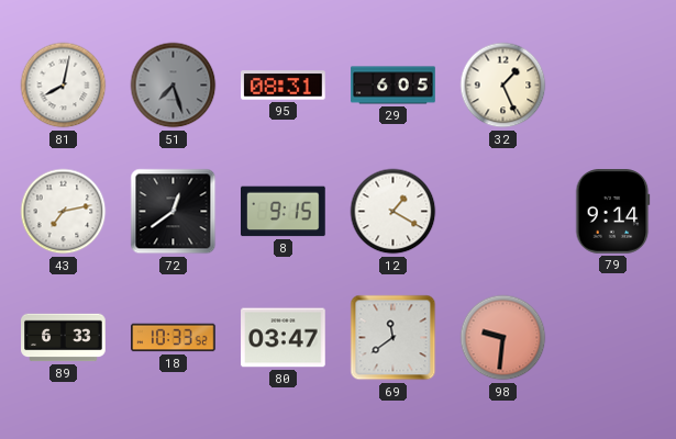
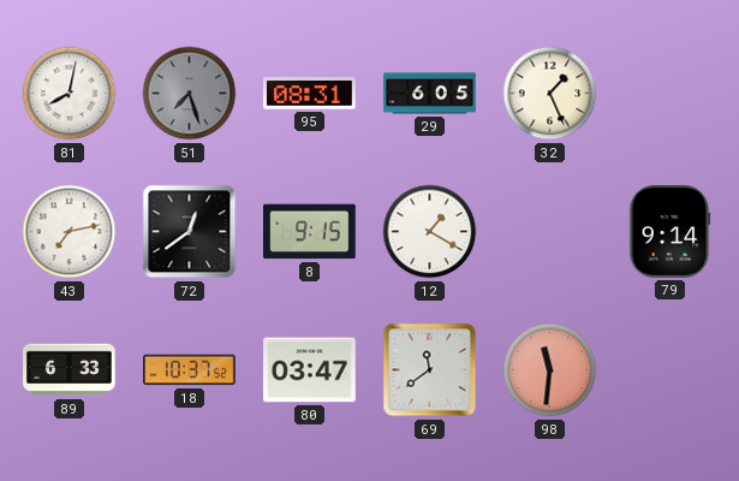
18: 10:33 -> 10:37 (190, 370)
98: 9:31 -> 11:31 (550, 370)
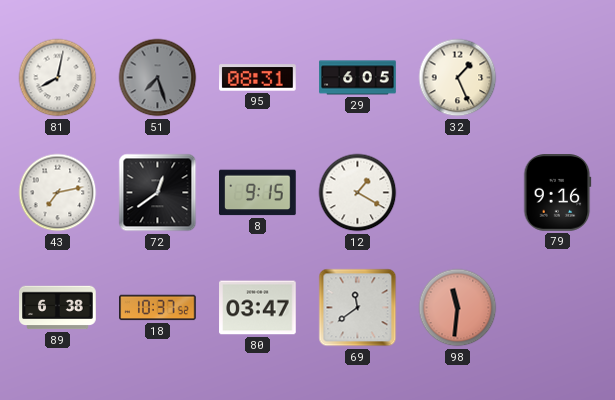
79: 9:14 -> 9:16 (558, 193)
89: 6:33 -> 6:38 (58, 308)
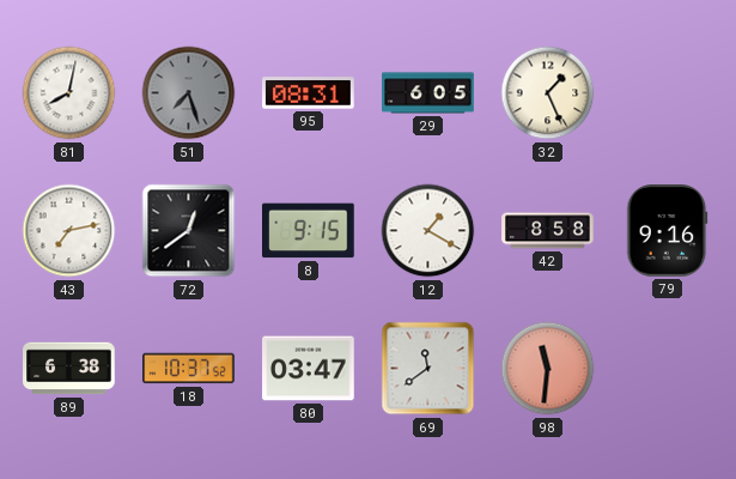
42: none -> 8:58 (548, 231)
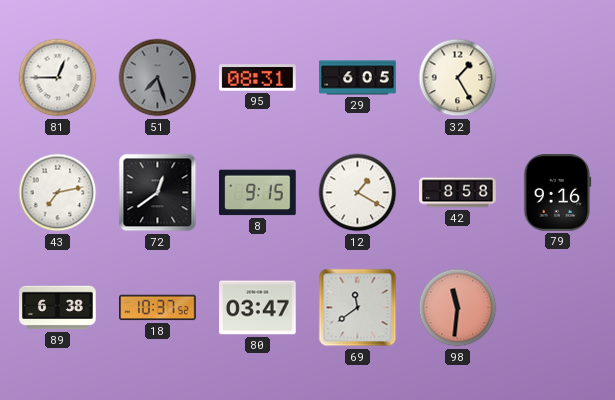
81: 8:02 -> 12:45 (58, 78)
32: 1:26 -> 1:25 (458, 78)
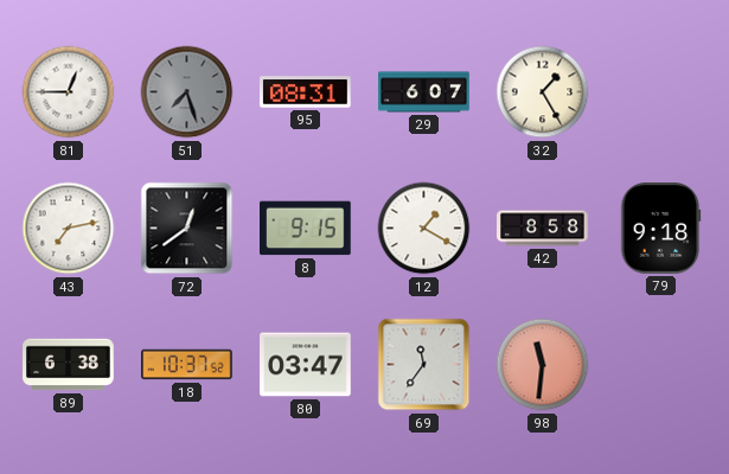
29: 6:05 -> 6:07 (424, 92)
79: 9:16 -> 9:18 (661, 229)
69: 11:39 -> 11:36 (424, 365)
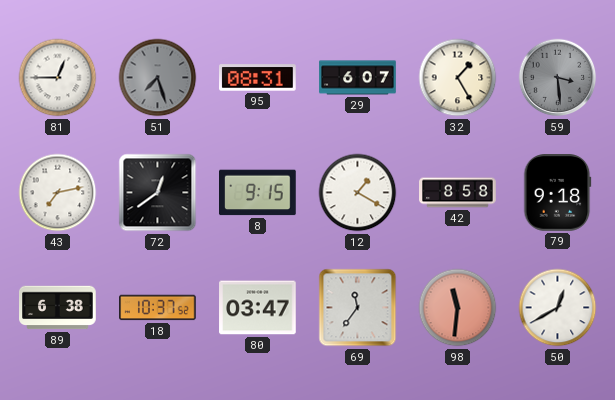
59: none -> 3:29 (558, 78)
50: none -> 12:40 (558, 308)
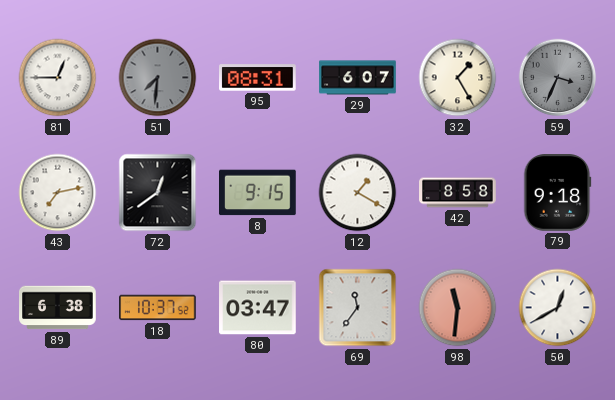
51: 7:27 -> 7:31 (158, 78)
59: 3:29 -> 3:34 (558, 78)
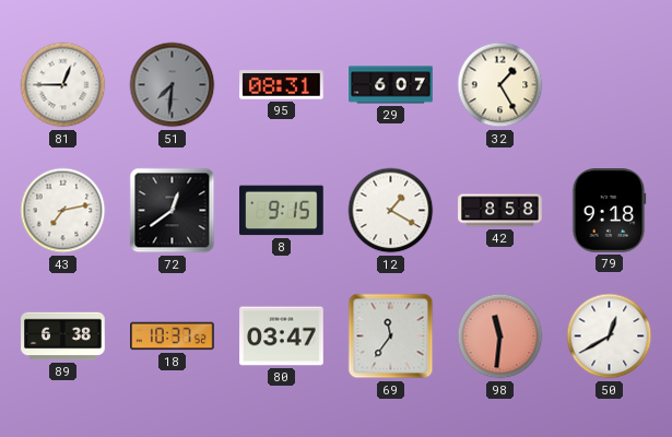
59: 3:34 -> none (558, 78)
